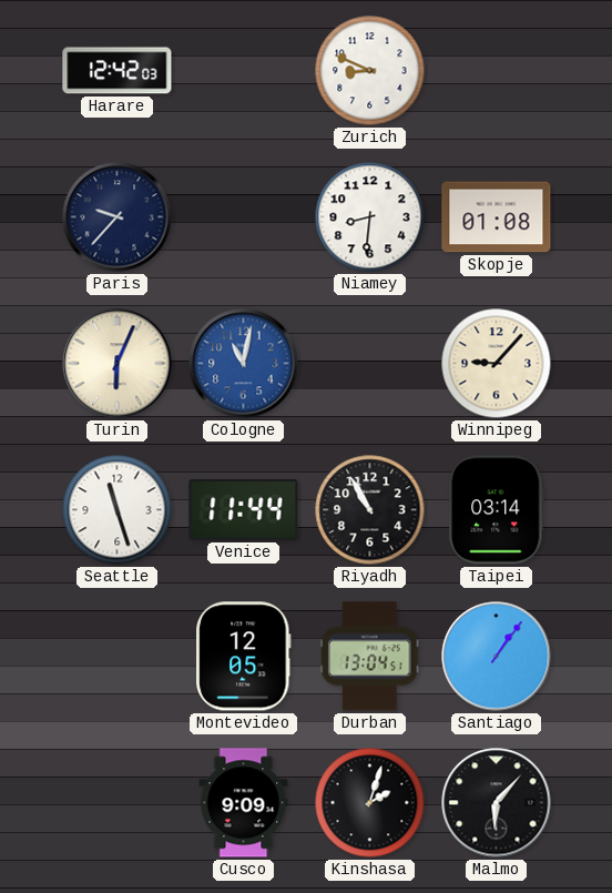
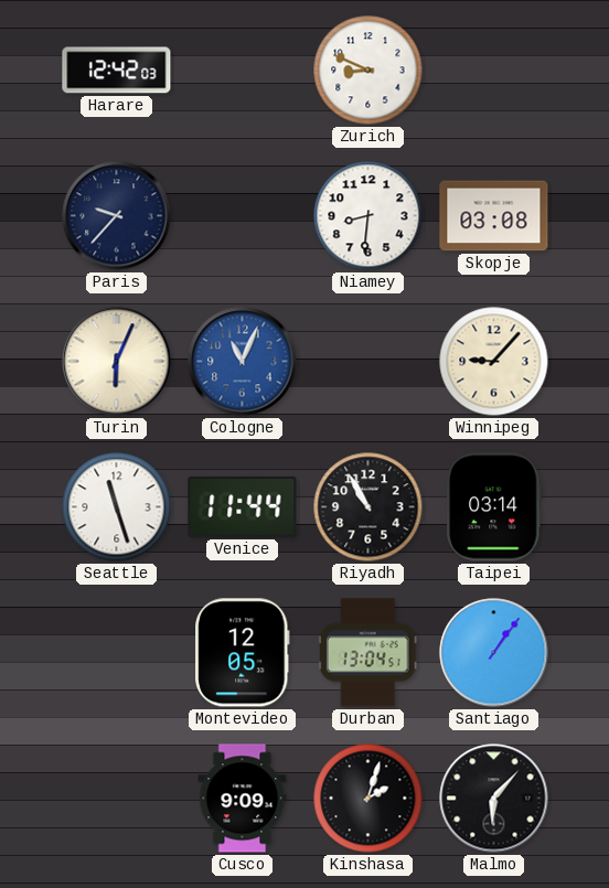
Skopje: 01:08 -> 03:08 (494, 216)
Cologne: 11:02 -> 11:04 (243, 362)
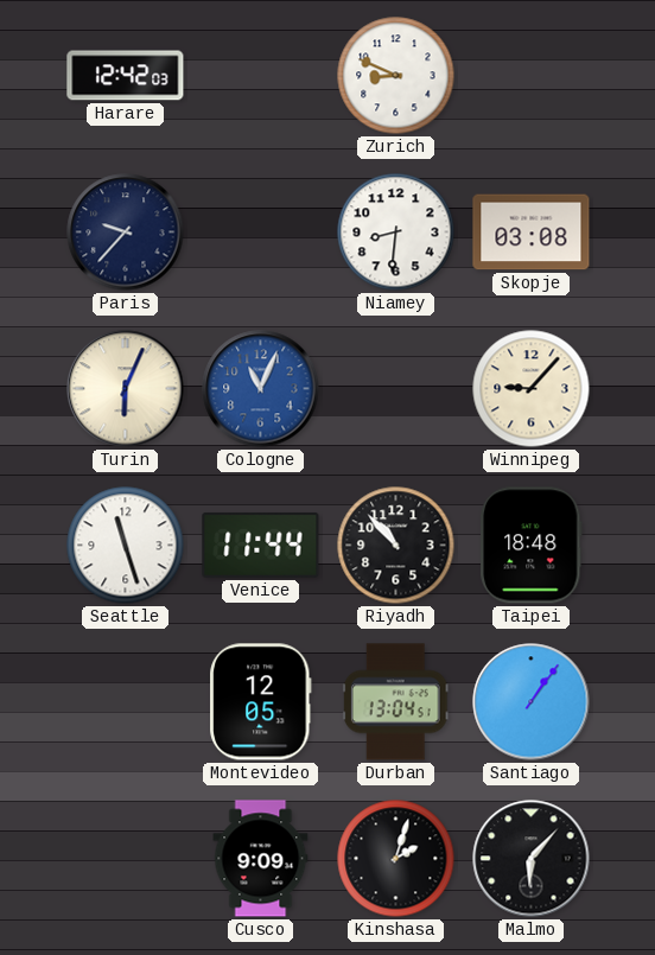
Riyadh: 10:55 -> 10:53 (396, 546)
Taipei: 03:14 -> 18:48 (532, 546)
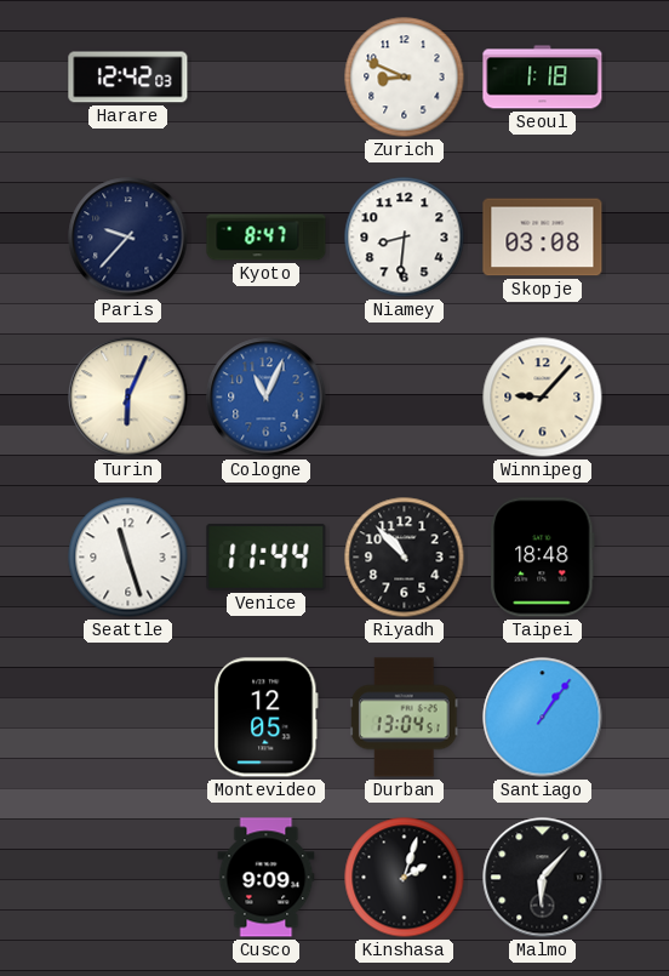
Seoul: none -> 1:18 (543, 78)
Kyoto: none -> 8:47 (267, 238)
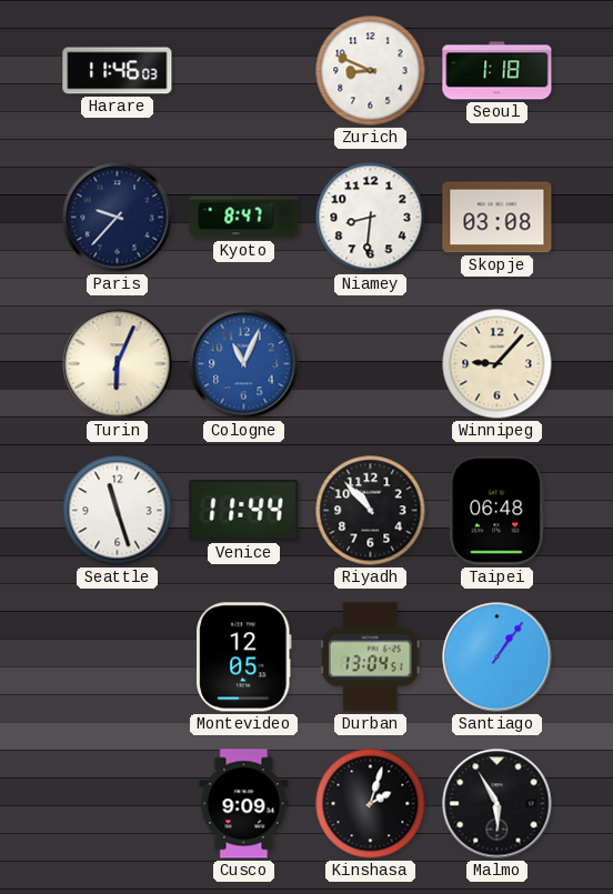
Harare: 12:42 -> 11:46 (118, 71)
Taipei: 18:48 -> 06:48 (498, 511)
Malmo: 6:07 -> 5:55 (498, 804)
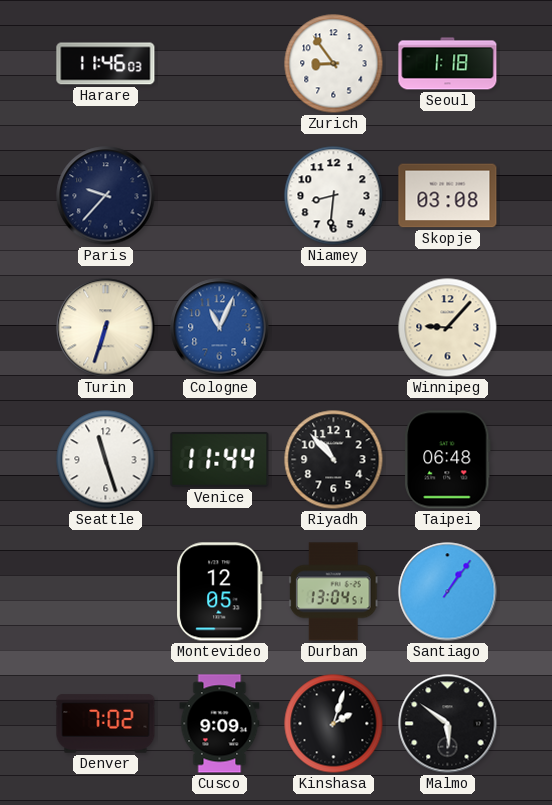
Zurich: 8:49 -> 8:54 (334, 64)
Kyoto: 8:47 -> none (244, 218)
Turin: 6:04 -> 6:33 (106, 328)
Denver: none -> 7:02 (106, 724)
Malmo: 5:55 -> 5:51 (448, 724)
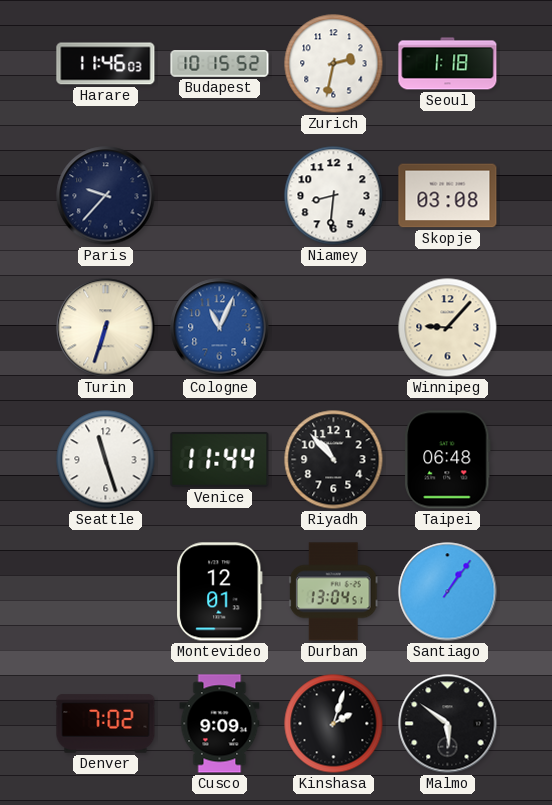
Budapest: none -> 10:15 (220, 64)
Zurich: 8:54 -> 2:32 (334, 64)
Montevideo: 12:05 -> 12:01 (220, 592)
